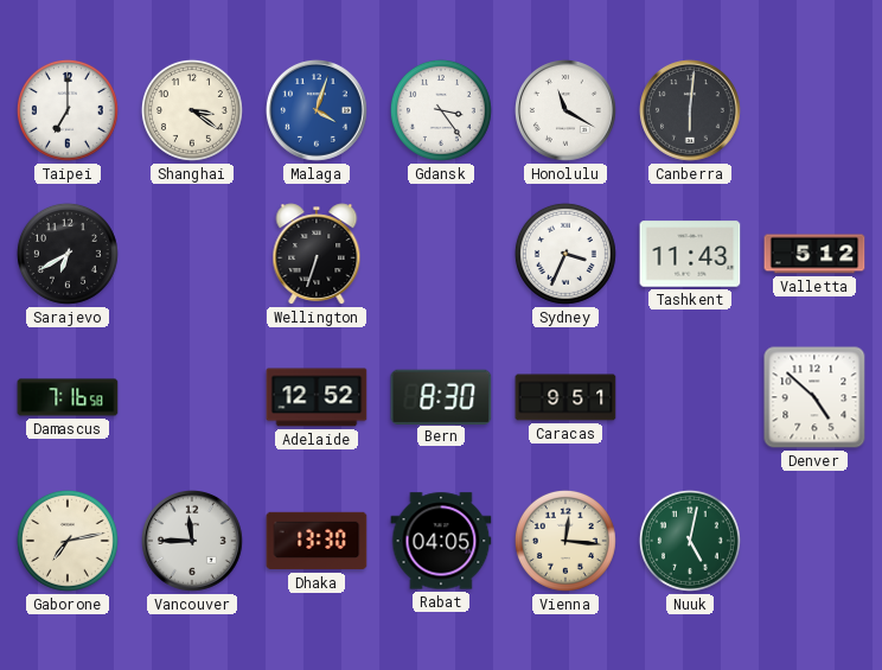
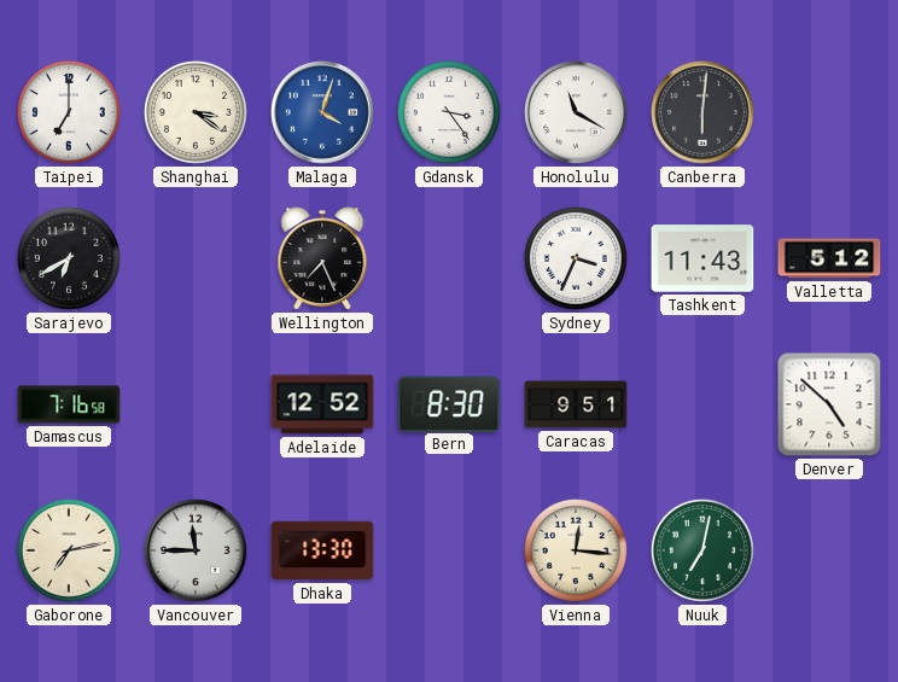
Wellington: 6:33 -> 7:26 (322, 258)
Rabat: 04:05 -> none (441, 541)
Nuuk: 5:02 -> 7:02 (702, 550)
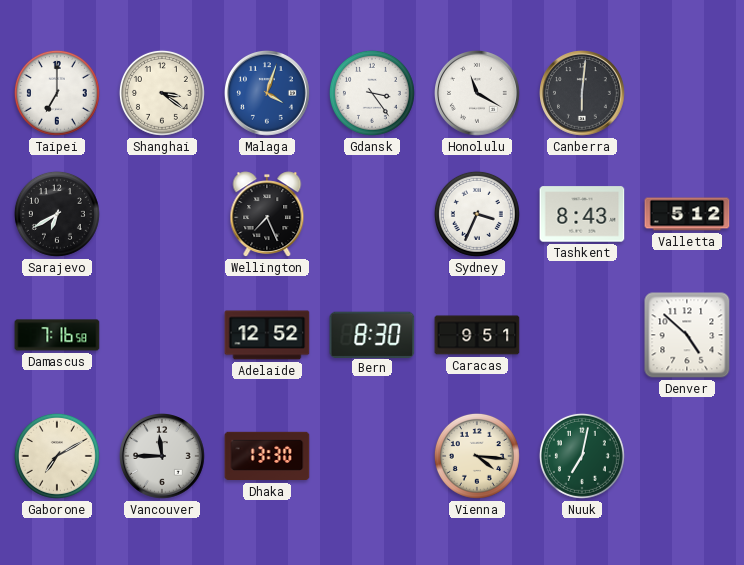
Tashkent: 11:43 -> 8:43 (582, 214)
Gaborone: 7:13 -> 7:10 (57, 456)
Vienna: 12:16 -> 4:16 (477, 456)
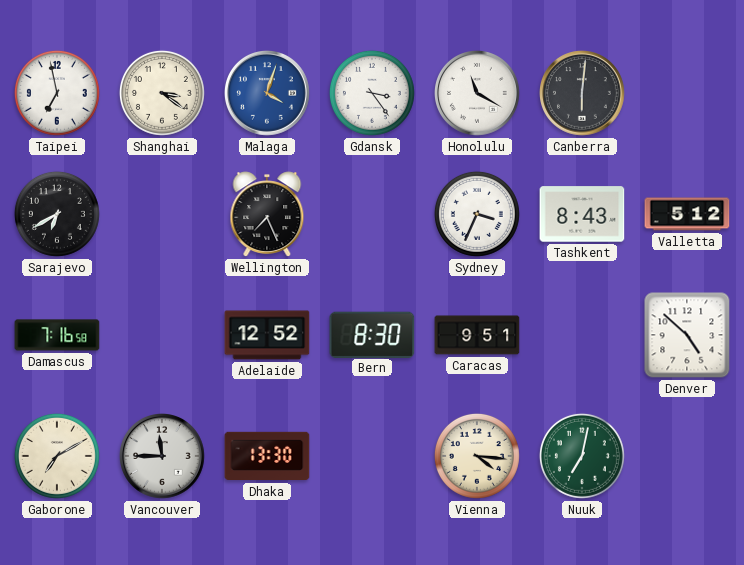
Taipei: 7:00 -> 6:58 (57, 93)
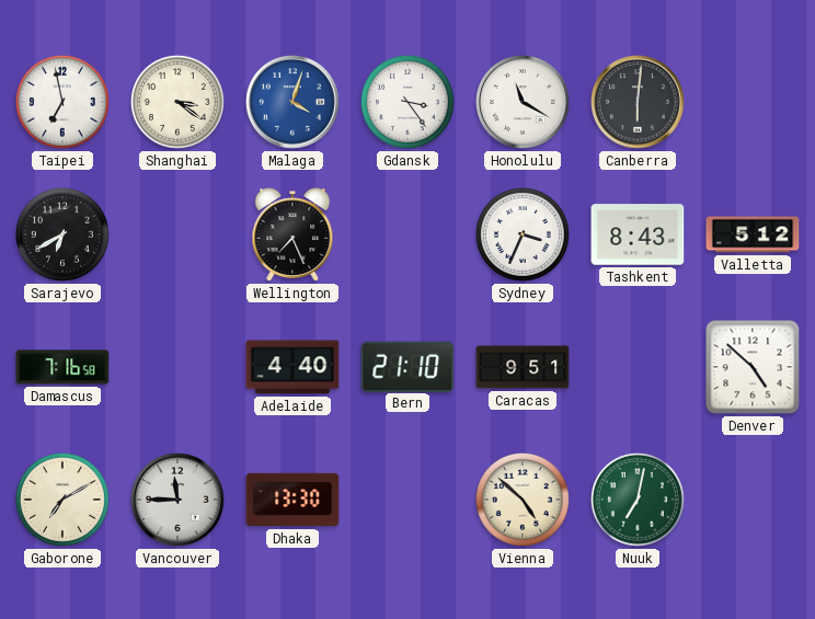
Adelaide: 12:52 -> 4:40 (292, 367)
Bern: 8:30 -> 21:10 (407, 366)
Vienna: 4:16 -> 4:52 (523, 500)
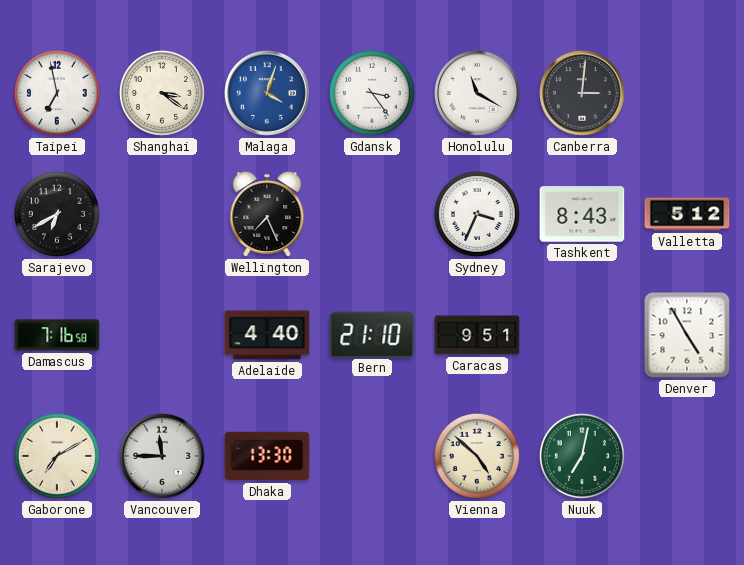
Canberra: 6:01 -> 3:01 (583, 94)
Denver: 4:52 -> 4:55 (687, 335)
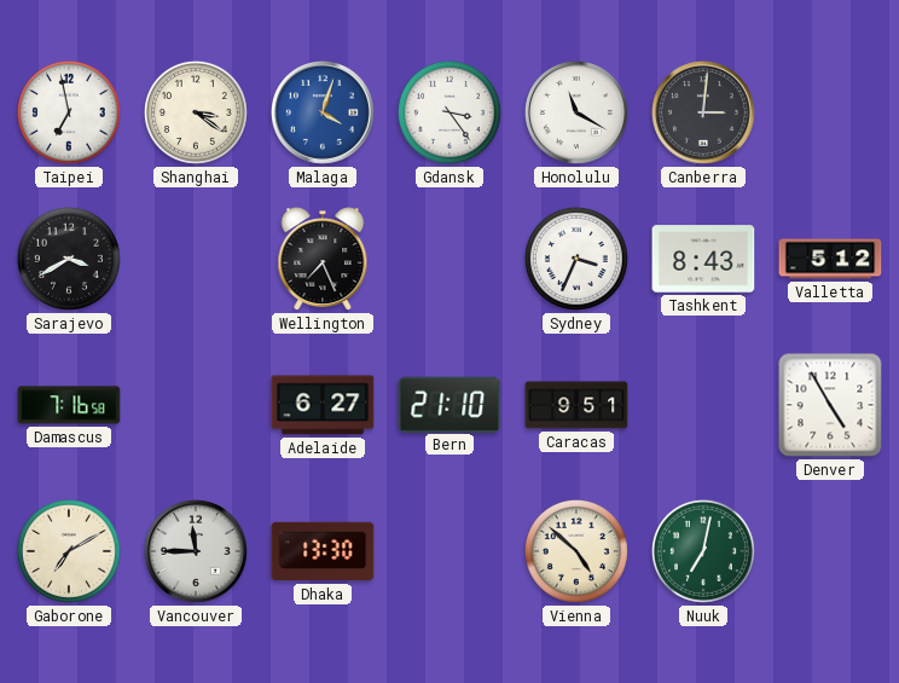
Sarajevo: 6:40 -> 3:40 (69, 259)
Adelaide: 4:40 -> 6:27 (323, 405)
